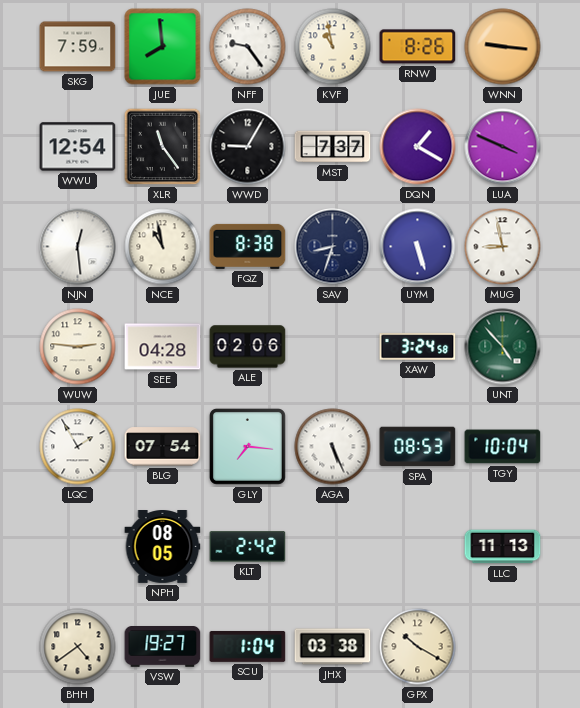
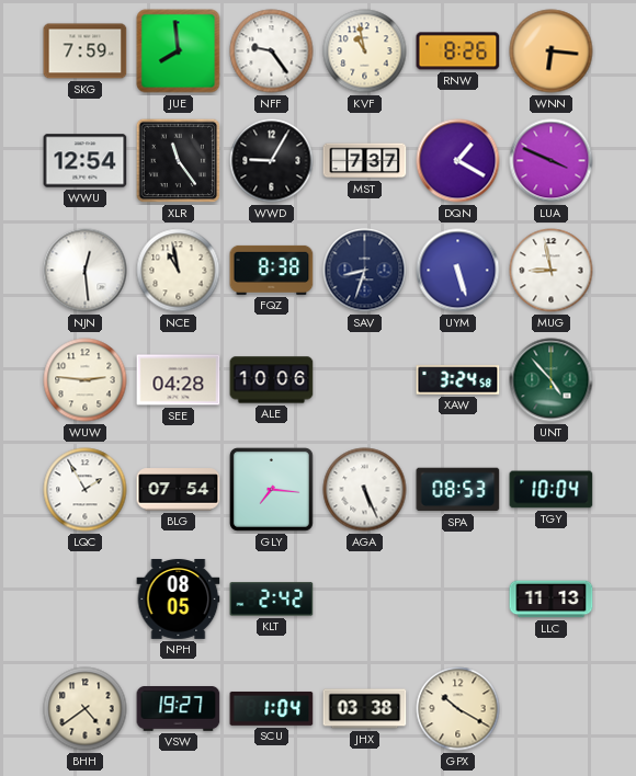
WNN: 9:16 -> 6:16 (552, 52)
ALE: 02:06 -> 10:06 (272, 380)
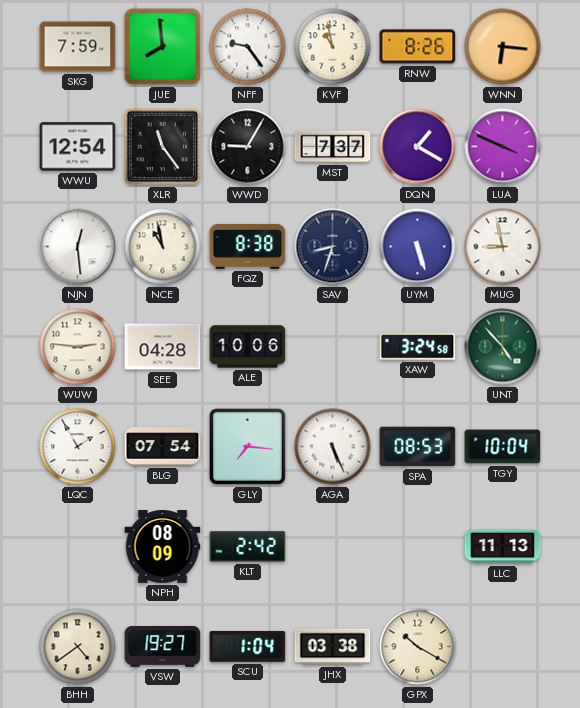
NPH: 08:05 -> 08:09 (163, 547)
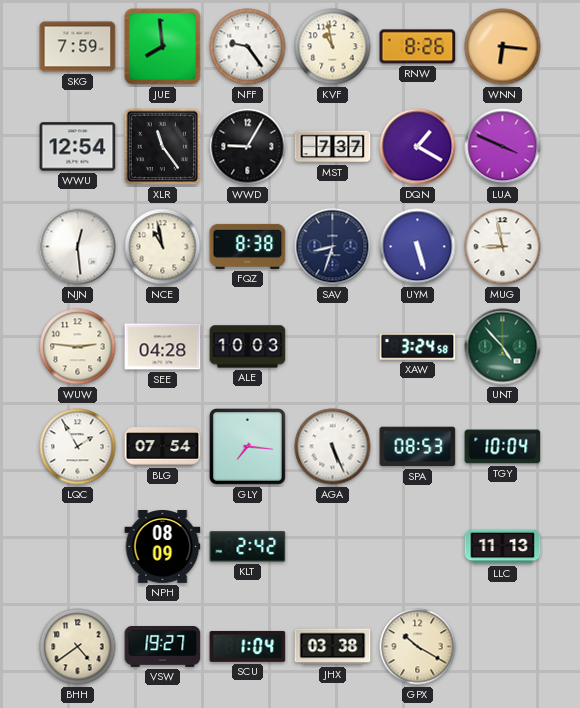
ALE: 10:06 -> 10:03 (248, 347)
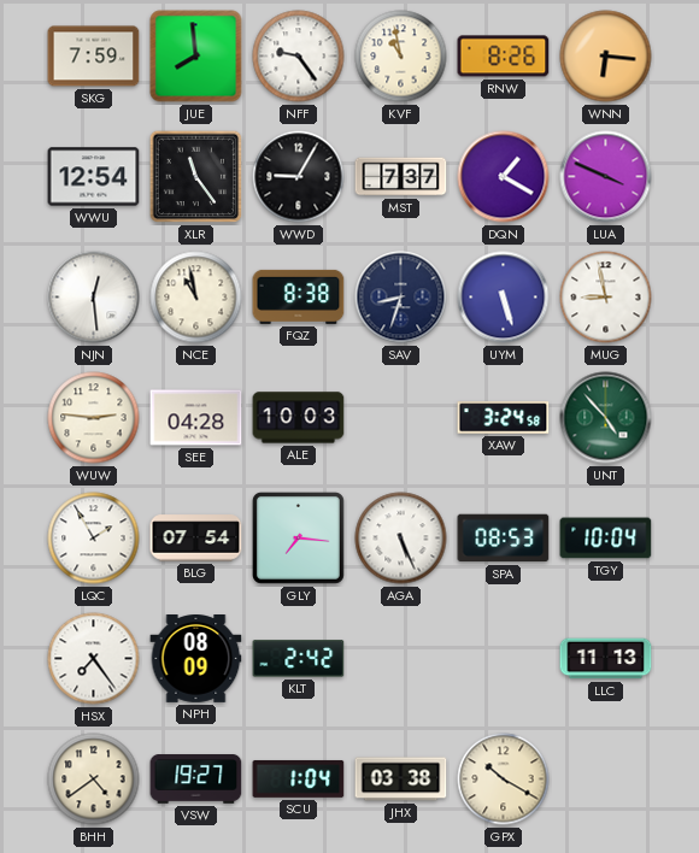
HSX: none -> 7:24 (94, 659)
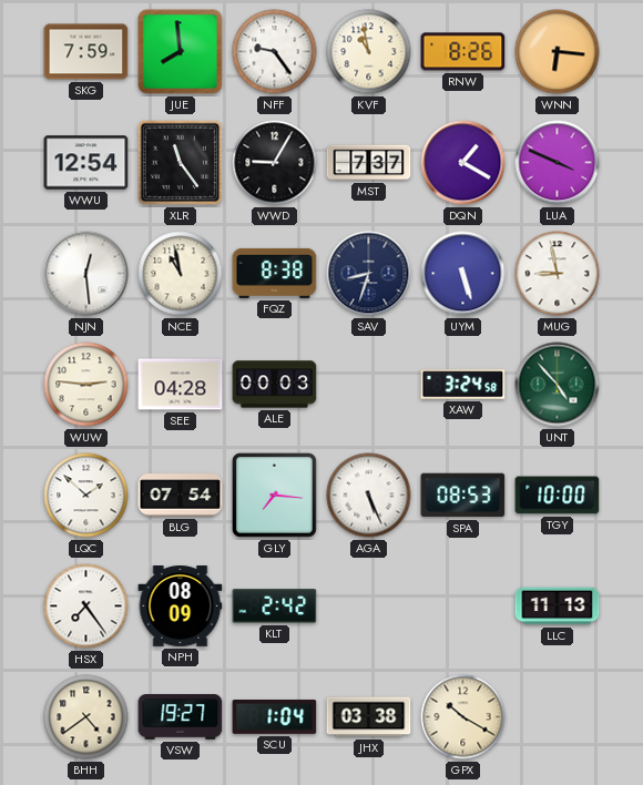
ALE: 10:03 -> 00:03 (275, 385)
LQC: 1:55 -> 1:52 (86, 496)
TGY: 10:04 -> 10:00 (558, 496)
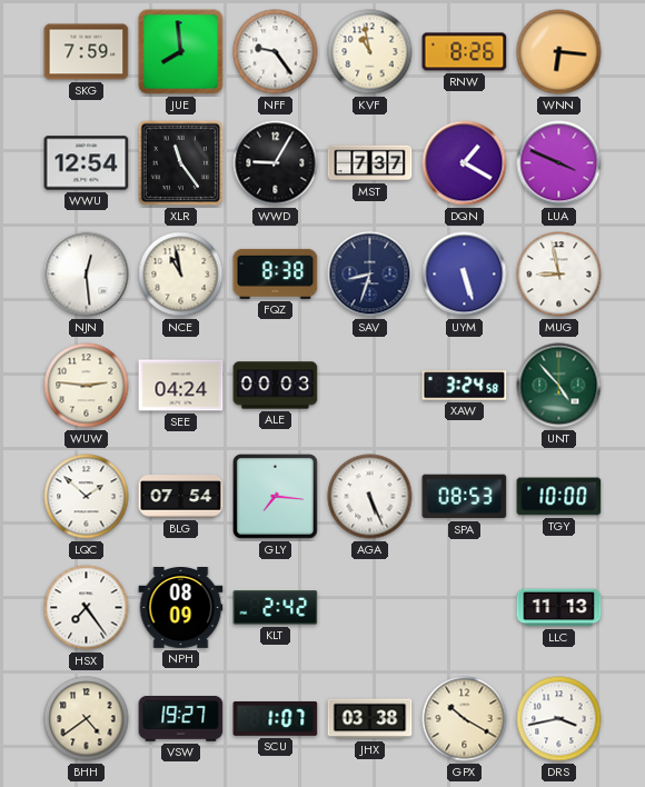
SEE: 04:28 -> 04:24 (181, 386)
SCU: 1:04 -> 1:07 (276, 718)
DRS: none -> 3:43 (559, 719)
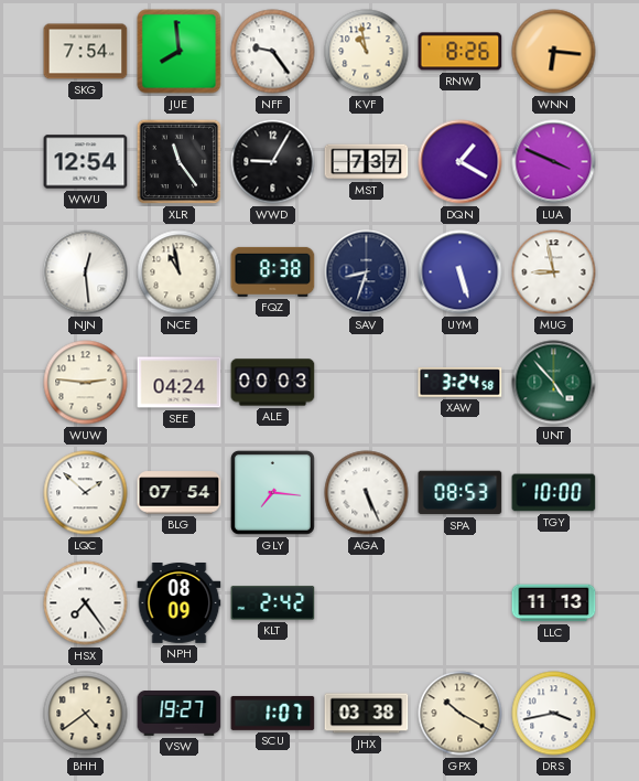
SKG: 7:59 -> 7:54 (86, 52)
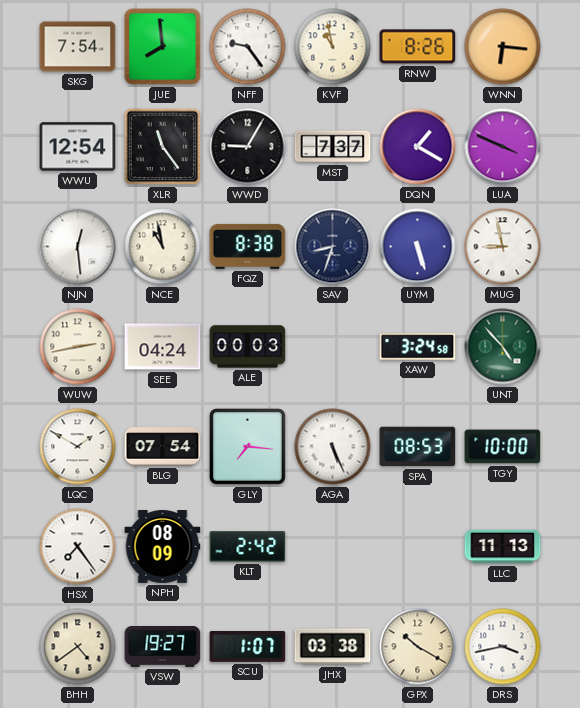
WUW: 2:46 -> 2:43 (78, 347)
LQC: 1:52 -> 1:50 (78, 447)
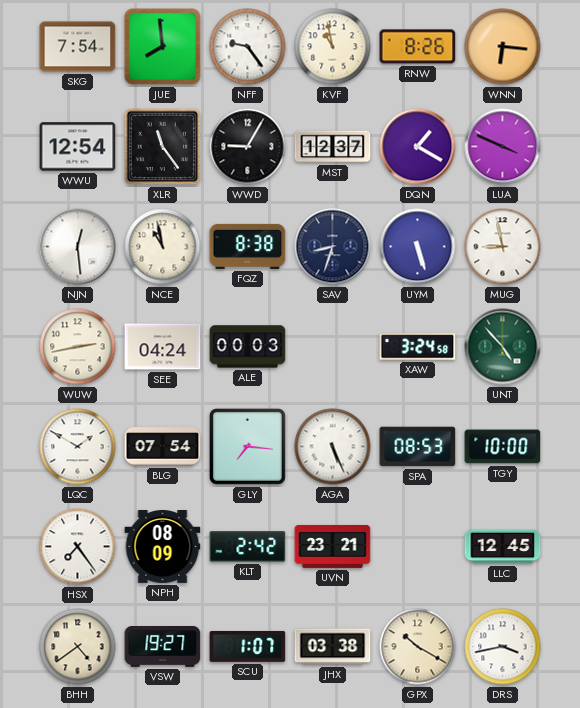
MST: 7:37 -> 12:37 (333, 147)
UVN: none -> 23:21 (333, 546)
LLC: 11:13 -> 12:45 (503, 547)
